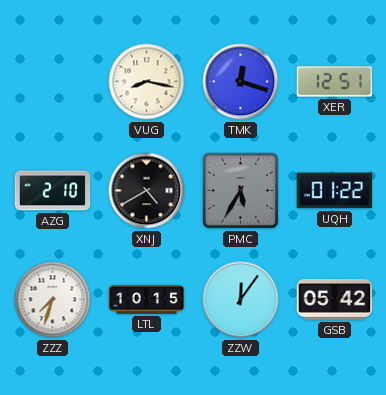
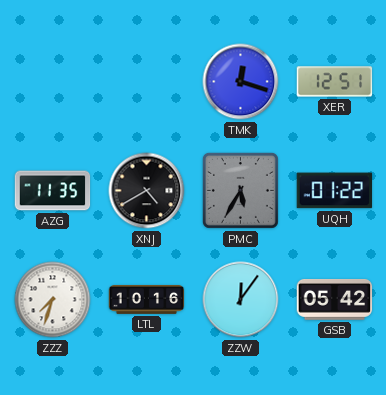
VUG: 8:17 -> none (147, 82)
AZG: 2:10 -> 11:35 (53, 191)
LTL: 10:15 -> 10:16 (147, 299)
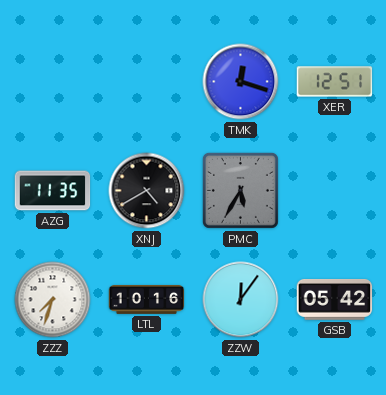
UQH: 01:22 -> none (335, 191)
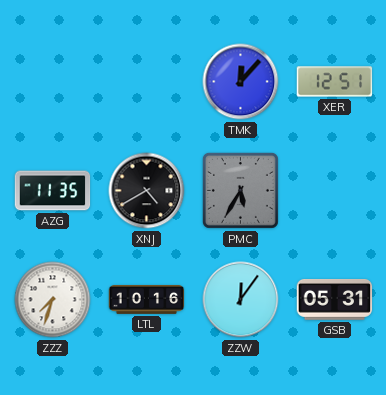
TMK: 12:18 -> 12:07 (241, 82)
GSB: 05:42 -> 05:31 (335, 300)
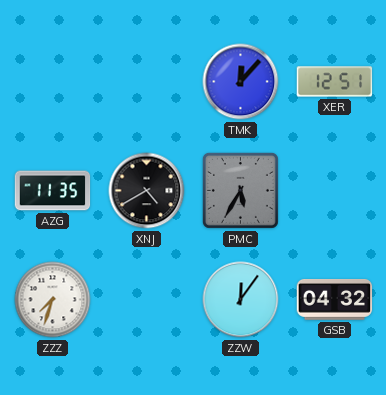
LTL: 10:16 -> none (147, 299)
GSB: 05:31 -> 04:32 (335, 300)
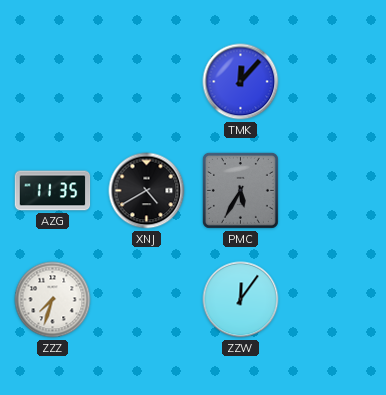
XER: 12:51 -> none (335, 82)
GSB: 04:32 -> none (335, 300)
